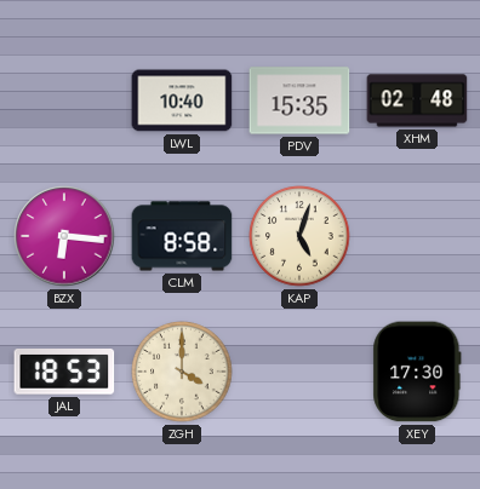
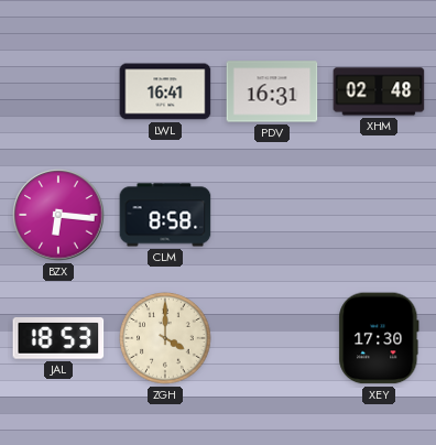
LWL: 10:40 -> 16:41 (165, 91)
PDV: 15:35 -> 16:31 (272, 91)
KAP: 5:03 -> none (299, 236)
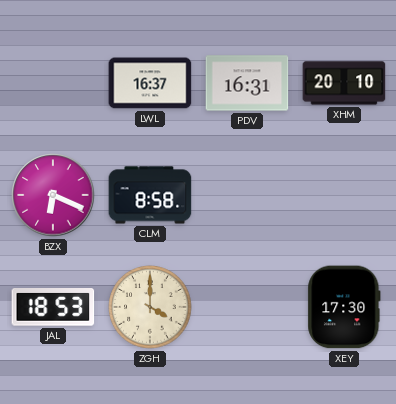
LWL: 16:41 -> 16:37 (150, 83)
XHM: 02:48 -> 20:10 (344, 83)
BZX: 6:16 -> 6:19 (53, 195)
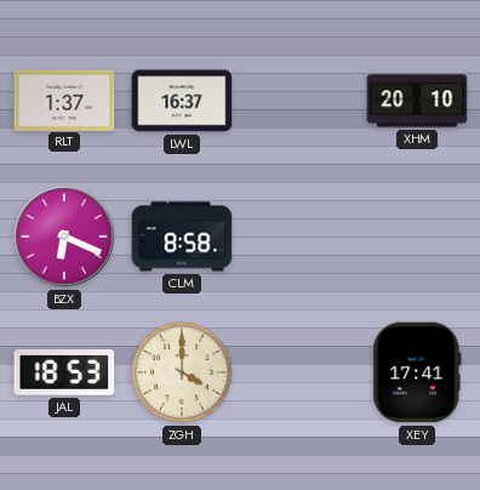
RLT: none -> 1:37 (64, 99)
PDV: 16:31 -> none (247, 83)
XEY: 17:30 -> 17:41 (417, 372)
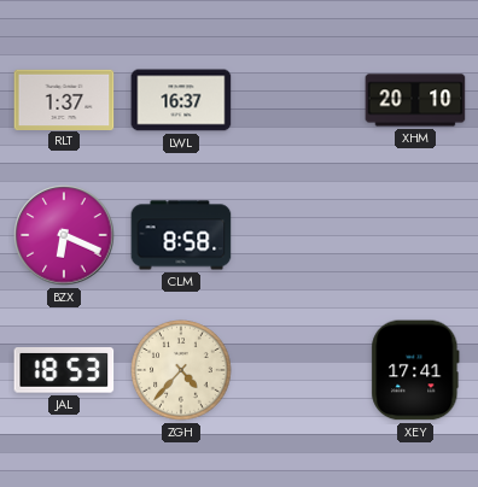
ZGH: 4:00 -> 4:37 (181, 370)
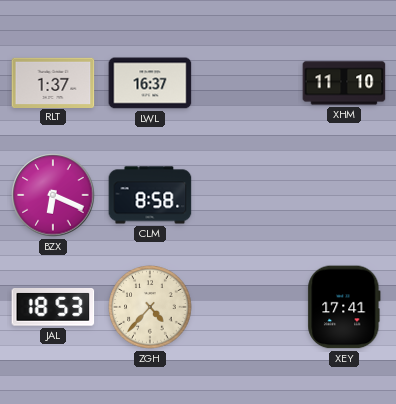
XHM: 20:10 -> 11:10 (344, 83)
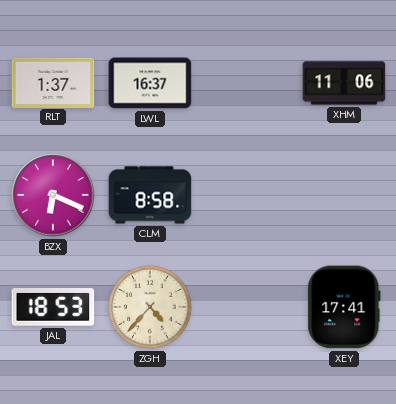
XHM: 11:10 -> 11:06 (344, 83)
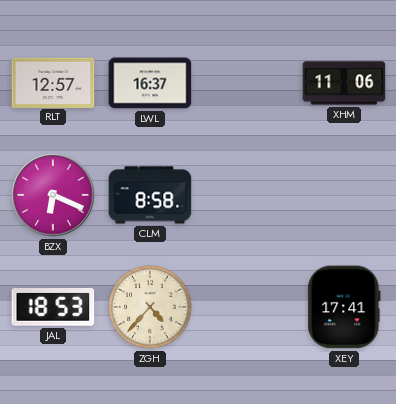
RLT: 1:37 -> 12:57 (53, 82)
